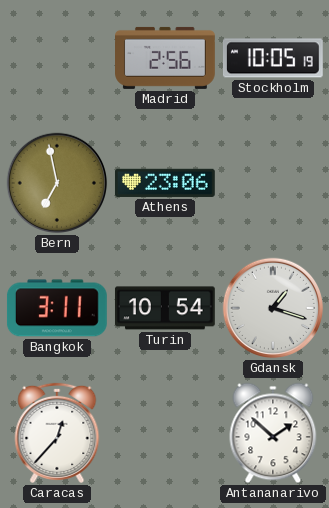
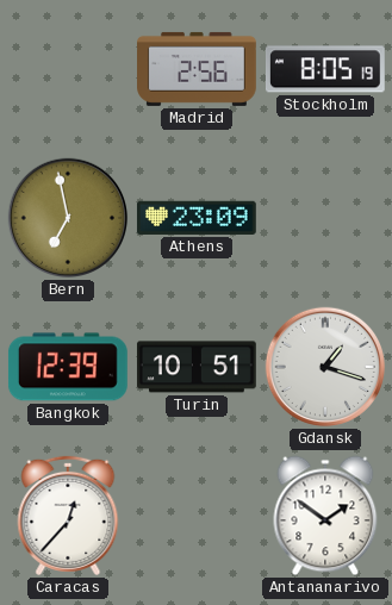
Stockholm: 10:05 -> 8:05 (325, 69)
Athens: 23:06 -> 23:09 (197, 218)
Bangkok: 3:11 -> 12:39 (68, 367)
Turin: 10:54 -> 10:51 (197, 367)
Antananarivo: 1:52 -> 1:51 (325, 516)
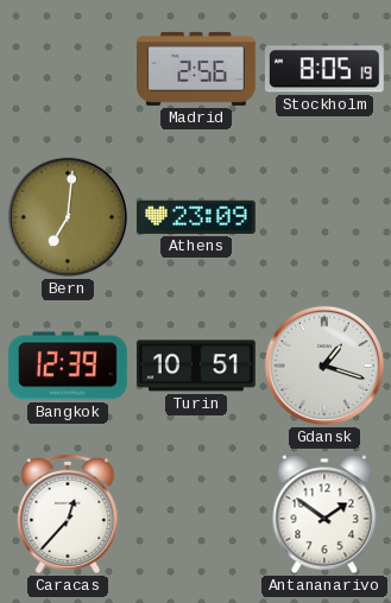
Bern: 6:58 -> 7:01 (68, 217)
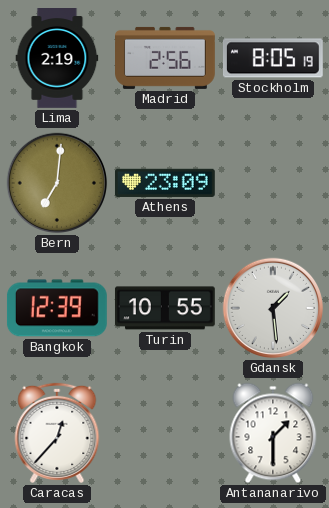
Lima: none -> 2:19 (57, 59)
Turin: 10:51 -> 10:55 (165, 308)
Gdansk: 1:18 -> 1:29 (273, 308)
Antananarivo: 1:51 -> 1:30 (273, 433)
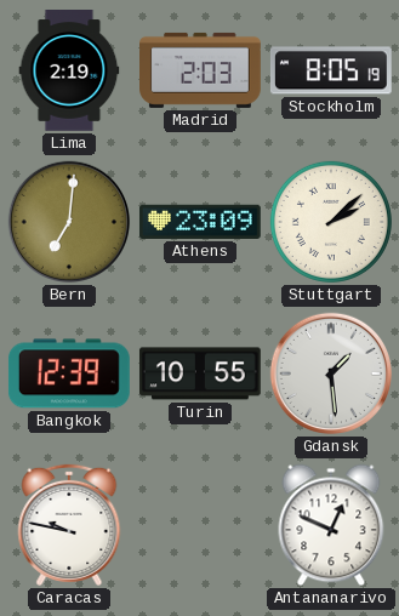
Madrid: 2:56 -> 2:03 (201, 70)
Stuttgart: none -> 2:08 (331, 222)
Caracas: 12:37 -> 9:47 (69, 525)
Antananarivo: 1:30 -> 12:49 (331, 525)
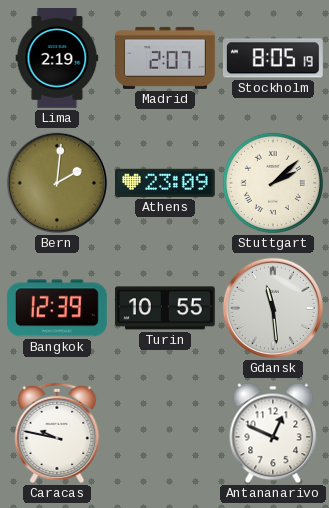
Madrid: 2:03 -> 2:07 (166, 58)
Bern: 7:01 -> 2:01 (57, 183)
Gdansk: 1:29 -> 11:29 (273, 308)
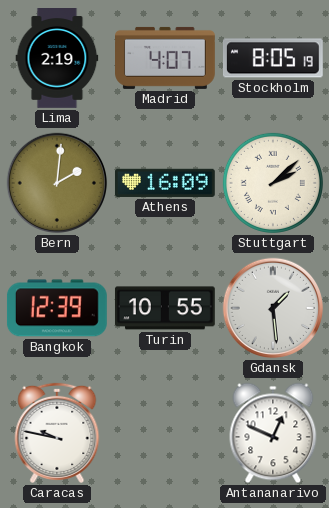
Madrid: 2:07 -> 4:07 (166, 58)
Athens: 23:09 -> 16:09 (165, 183)
Gdansk: 11:29 -> 1:29 (273, 308)
